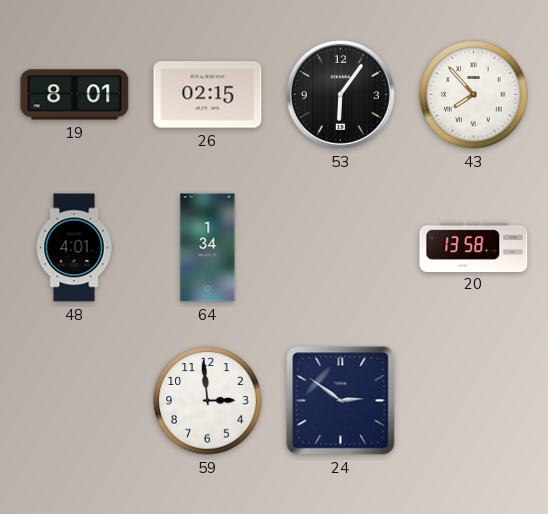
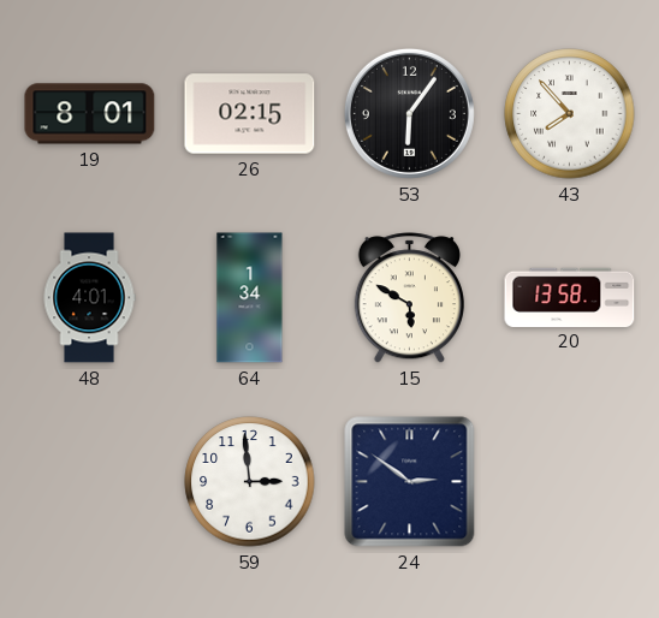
15: none -> 5:50 (409, 298)
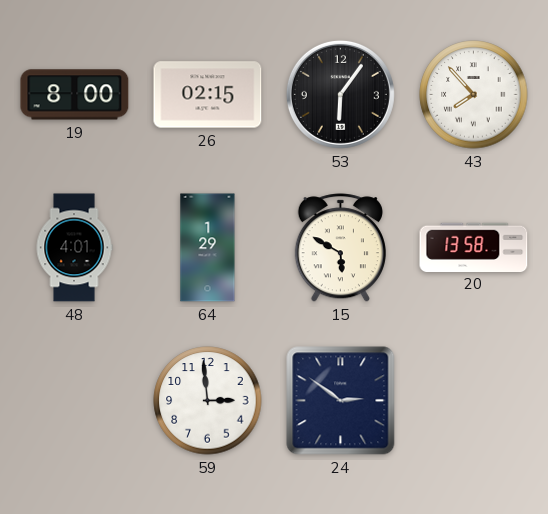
19: 8:01 -> 8:00 (75, 95)
64: 1:34 -> 1:29 (208, 248)
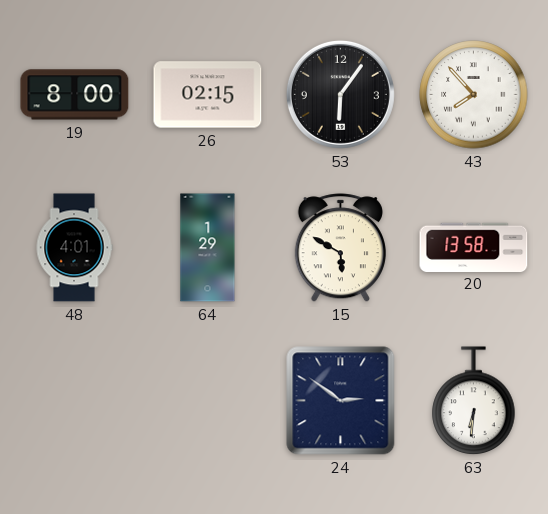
59: 2:59 -> none (208, 401)
63: none -> 6:31 (474, 401)
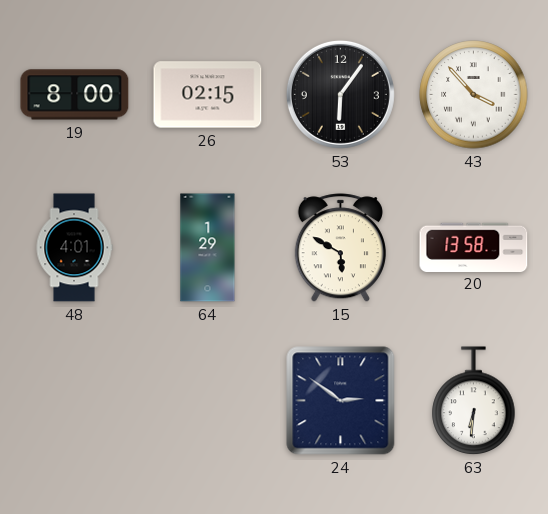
43: 7:53 -> 3:53 (474, 95)
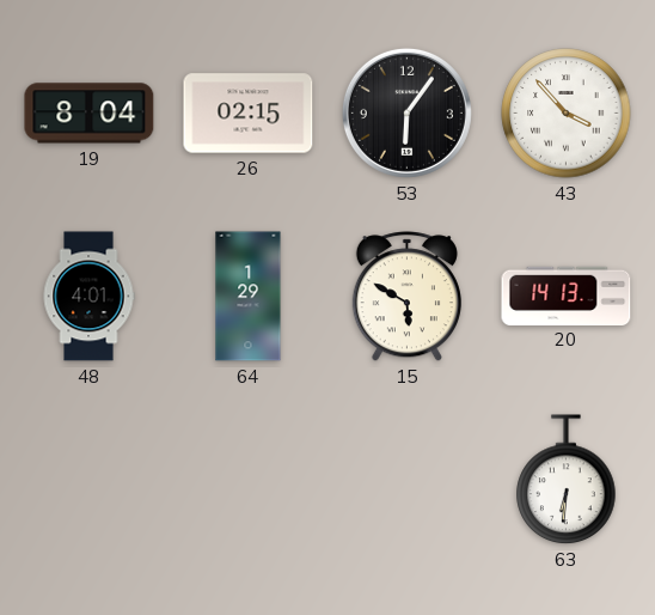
19: 8:00 -> 8:04 (90, 114)
20: 13:58 -> 14:13 (567, 296)
24: 2:51 -> none (341, 401)
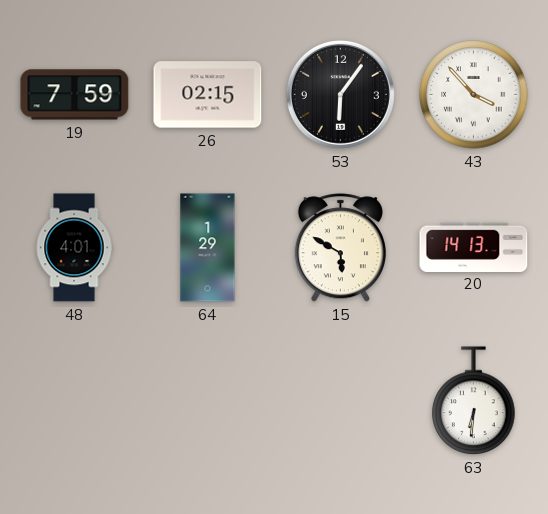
19: 8:04 -> 7:59 (75, 95)
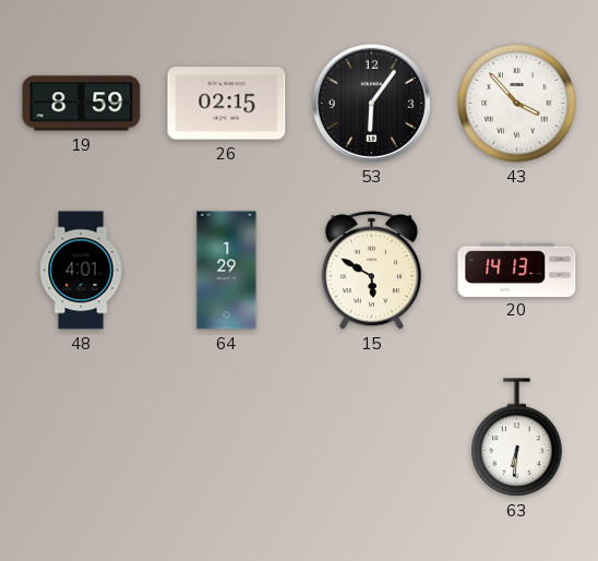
19: 7:59 -> 8:59 (82, 104)
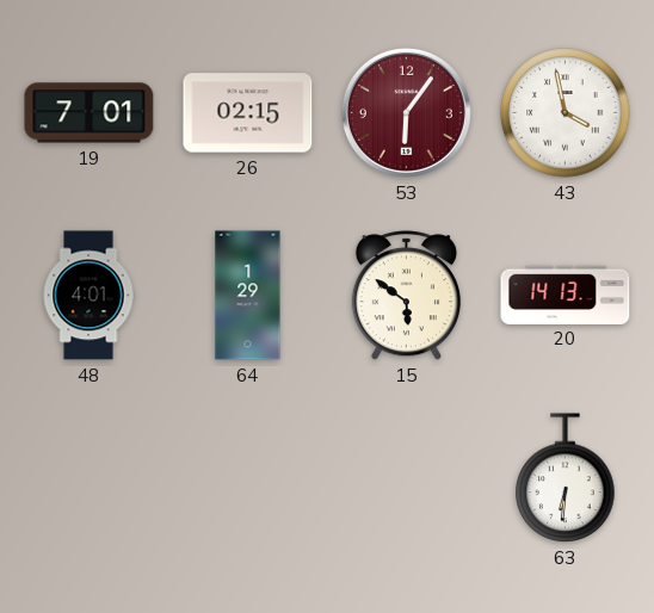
19: 8:59 -> 7:01 (90, 113)
53 dial: black -> burgundy (406, 112)
43: 3:53 -> 3:58 (566, 113)
15: 5:50 -> 5:51 (406, 296)
